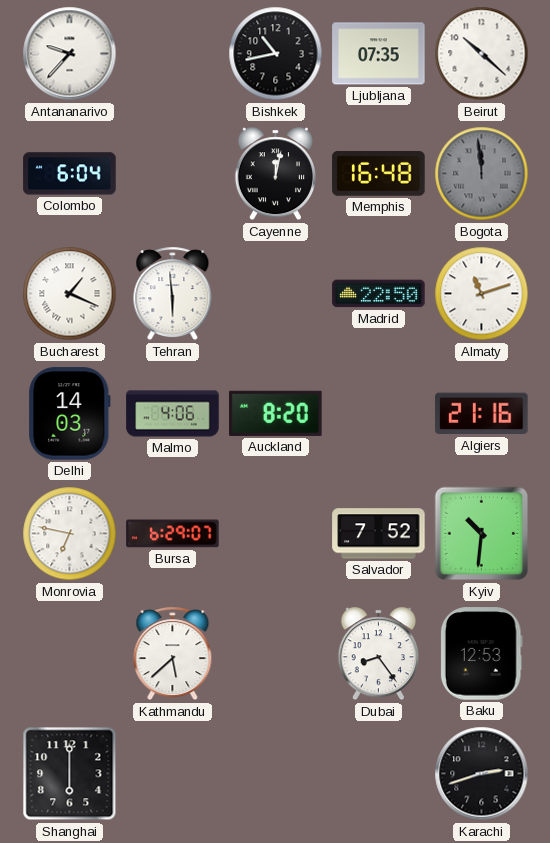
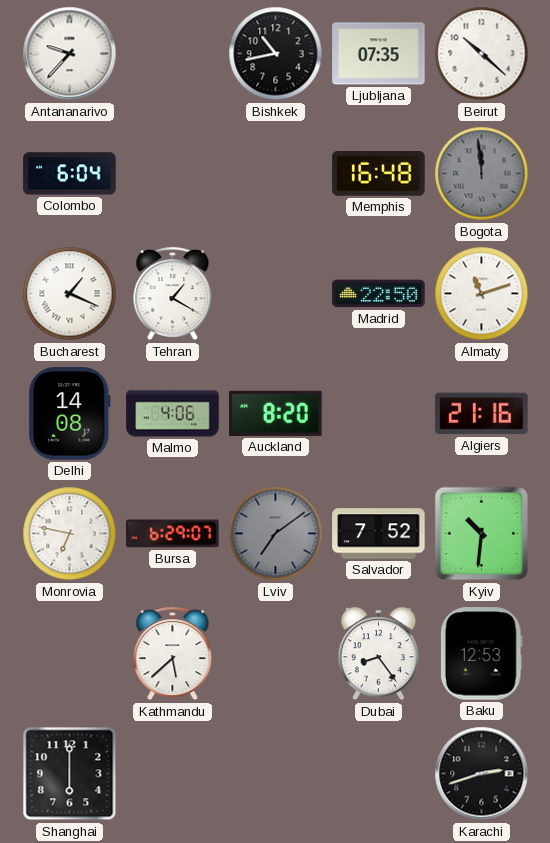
Cayenne: 12:02 -> none (275, 174)
Tehran: 5:59 -> 1:20 (173, 294)
Delhi: 14:03 -> 14:08 (70, 414)
Lviv: none -> 7:09 (276, 534)
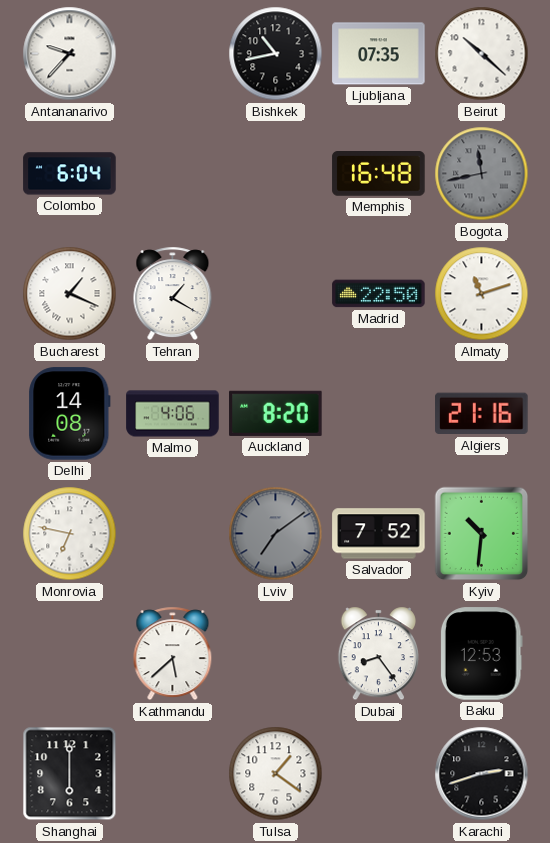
Bogota: 11:59 -> 11:43 (482, 174)
Bursa: 6:29 -> none (173, 534)
Tulsa: none -> 1:21 (276, 774)
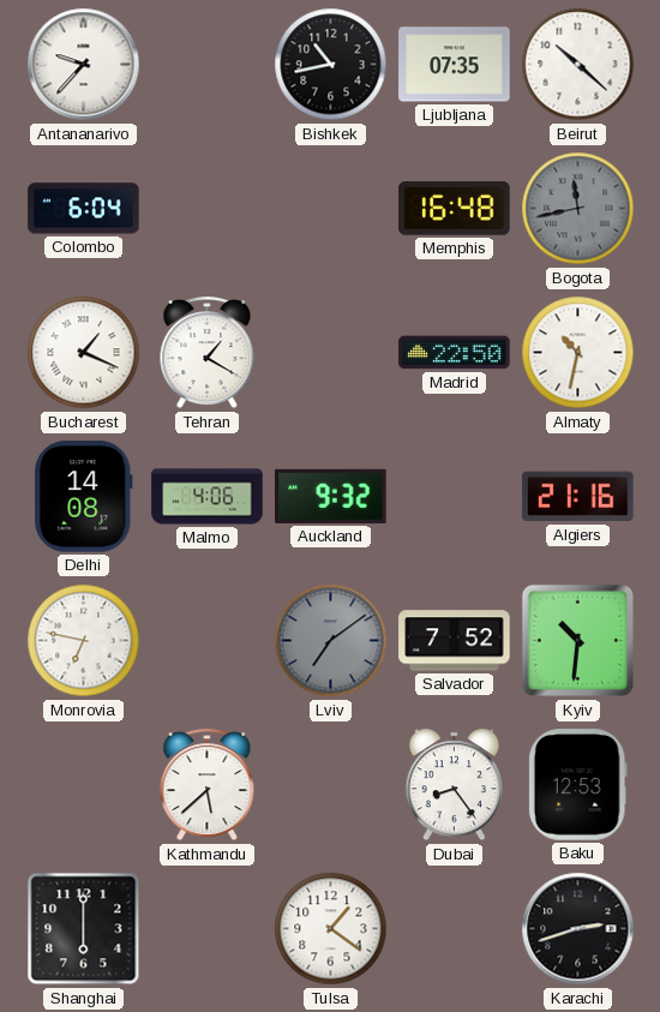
Almaty: 11:12 -> 10:32 (578, 353)
Auckland: 8:20 -> 9:32 (331, 496)
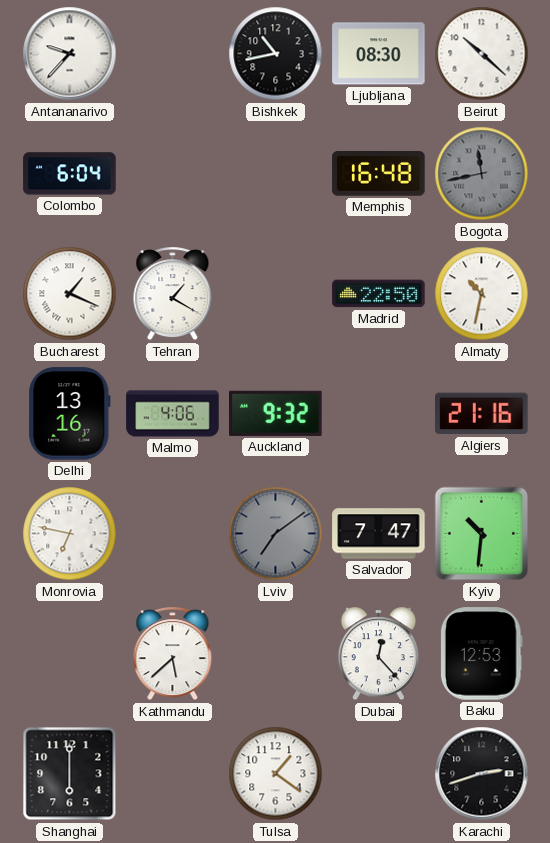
Ljubljana: 07:35 -> 08:30 (379, 54)
Delhi: 14:08 -> 13:16 (70, 414)
Salvador: 7:52 -> 7:47 (379, 534)
Dubai: 8:24 -> 12:23 (378, 654)
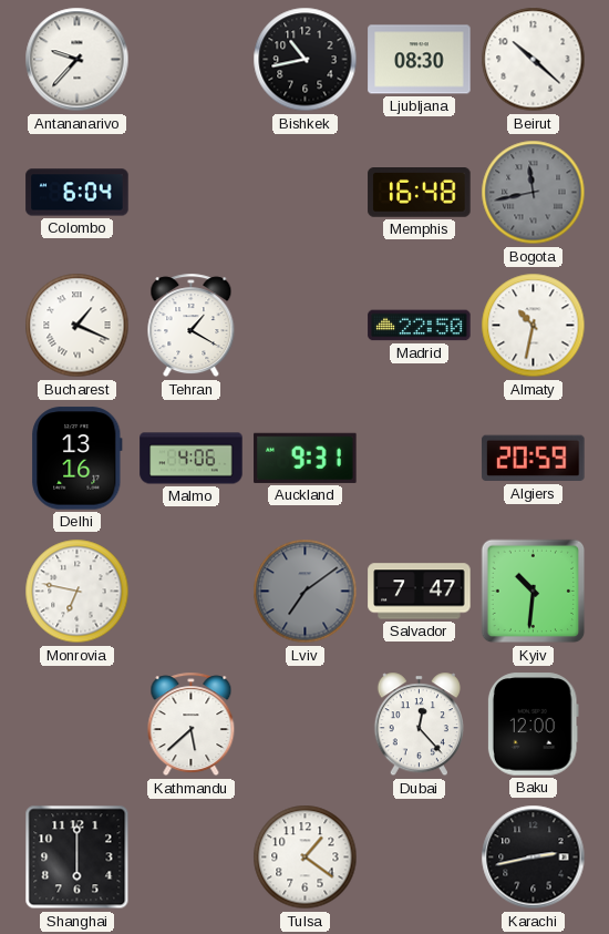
Auckland: 9:32 -> 9:31 (306, 458)
Algiers: 21:16 -> 20:59 (534, 459)
Baku: 12:53 -> 12:00 (533, 725)
Karachi: 2:42 -> 2:43 (534, 858)
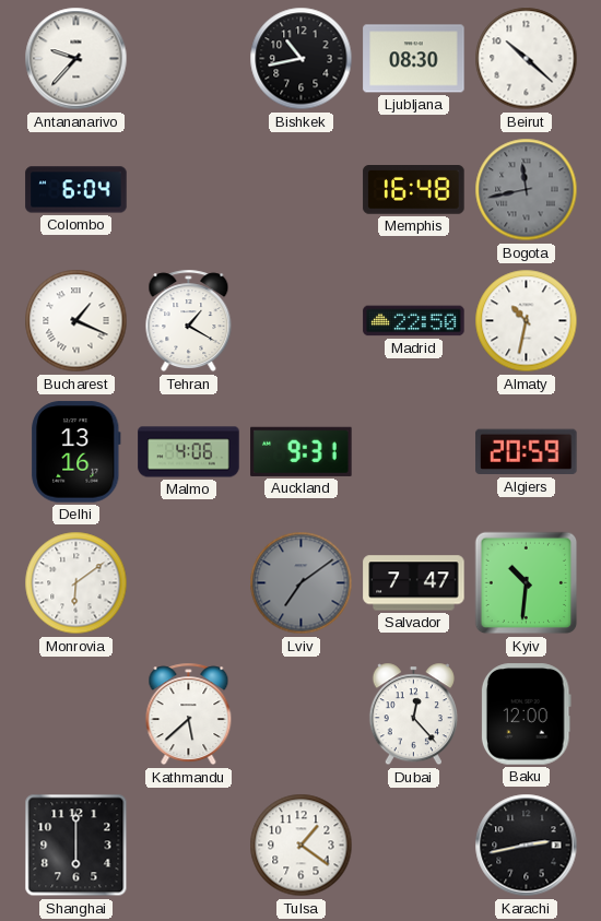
Monrovia: 6:47 -> 6:09 (76, 583)
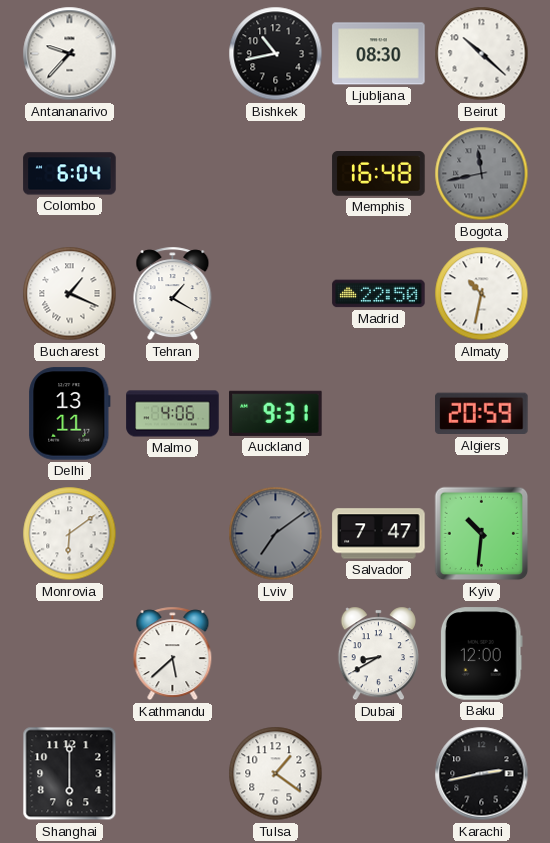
Delhi: 13:16 -> 13:11 (70, 414)
Dubai: 12:23 -> 8:40 (378, 654)
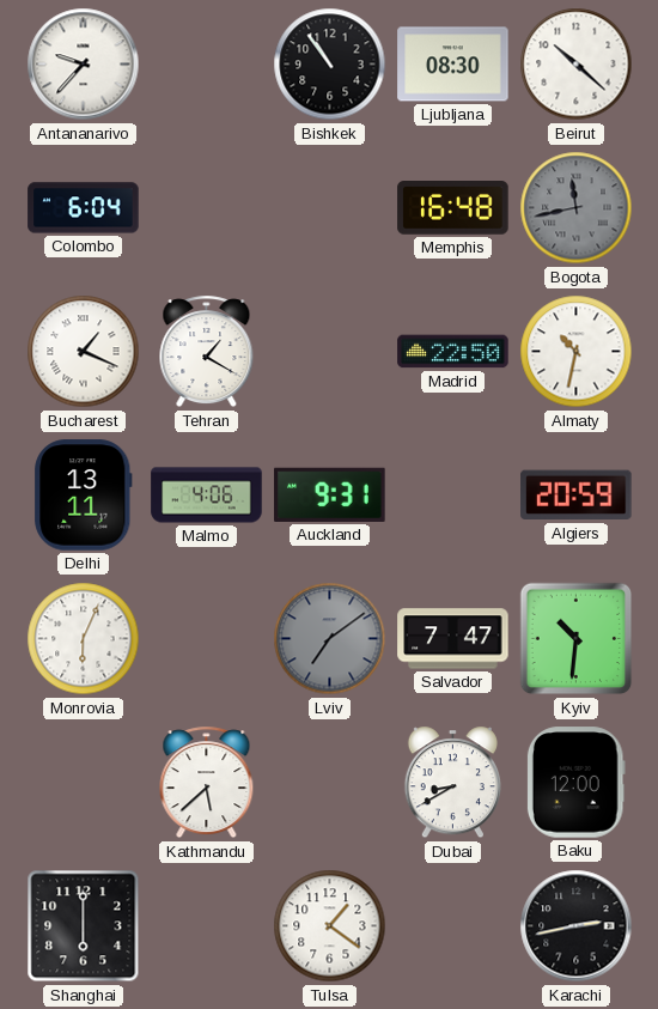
Bishkek: 10:43 -> 10:54 (330, 65)
Monrovia: 6:09 -> 6:04 (84, 639)
